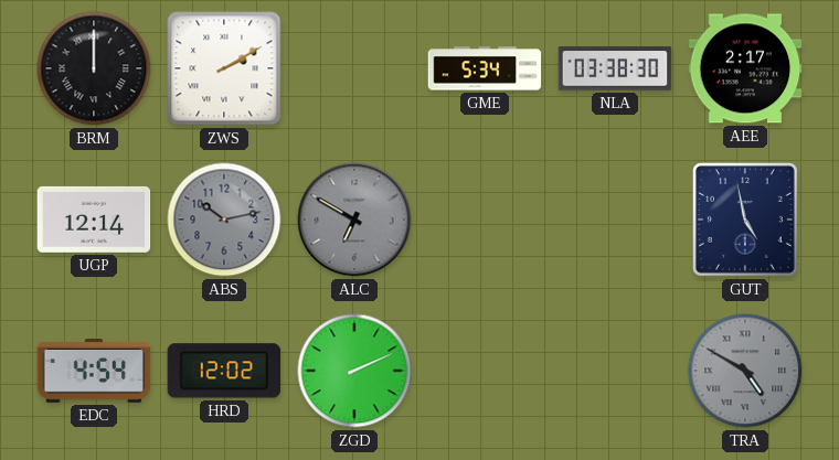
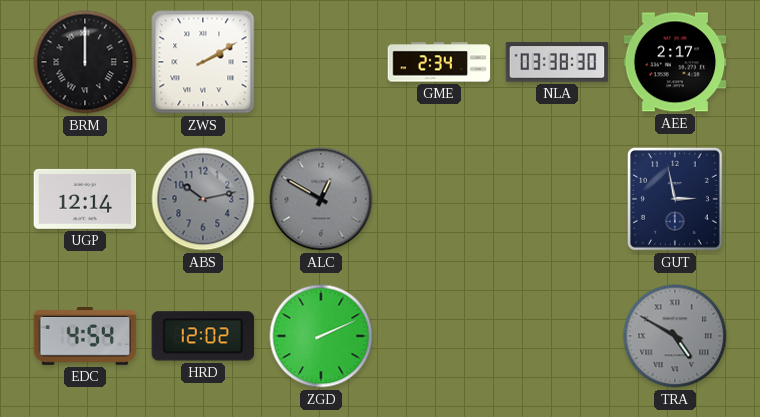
GME: 5:34 -> 2:34 (439, 62)
ALC: 6:50 -> 12:50 (321, 199)
GUT: 4:58 -> 2:58 (675, 199)
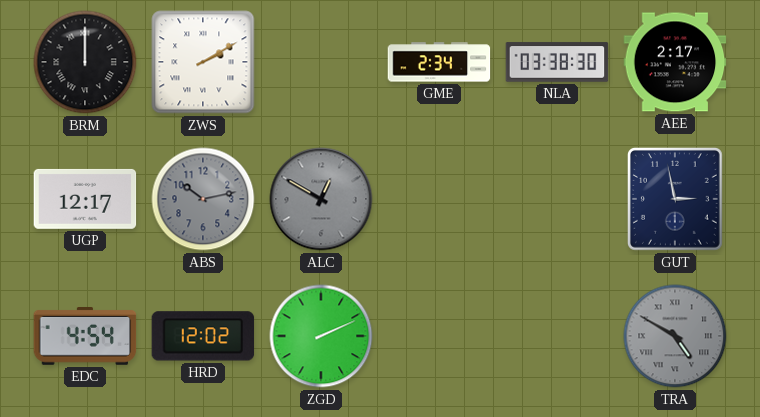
UGP: 12:14 -> 12:17 (85, 199)
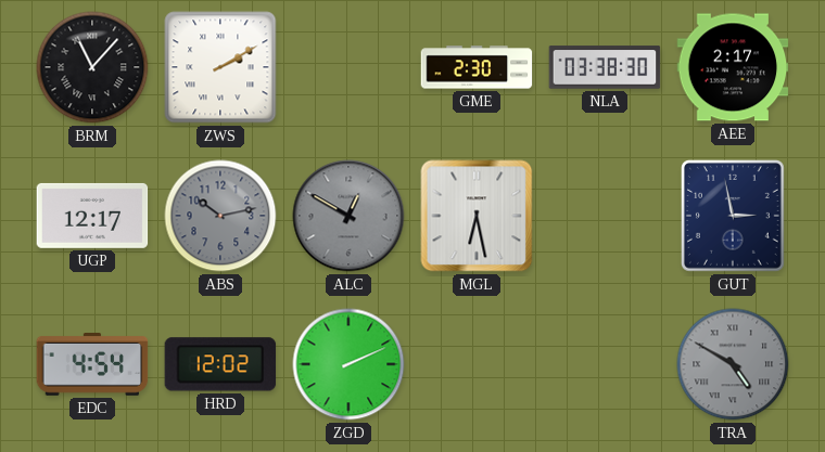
BRM: 12:00 -> 11:07 (92, 67)
GME: 2:34 -> 2:30 (477, 67)
MGL: none -> 6:28 (477, 216)
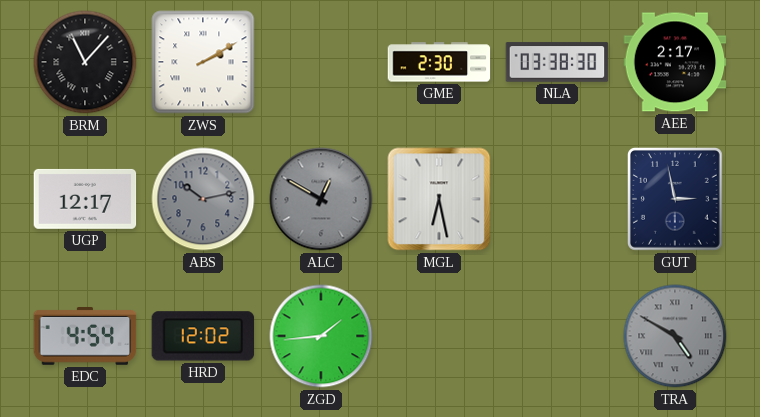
ZGD: 2:11 -> 1:44 (321, 336)
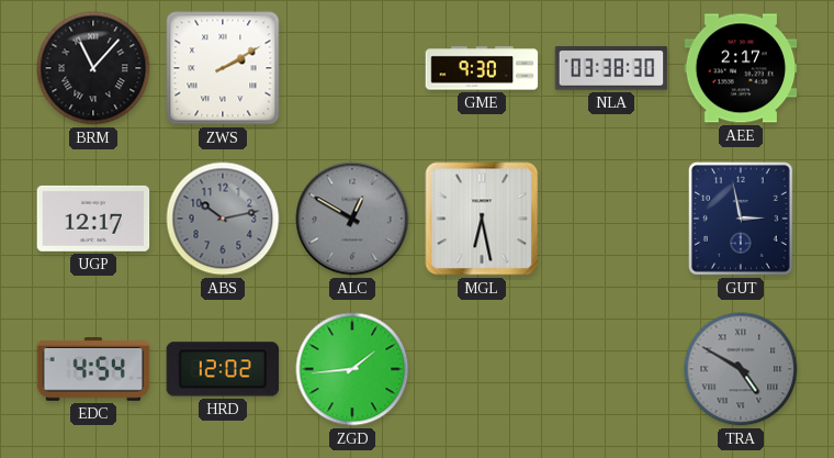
GME: 2:30 -> 9:30 (482, 68)
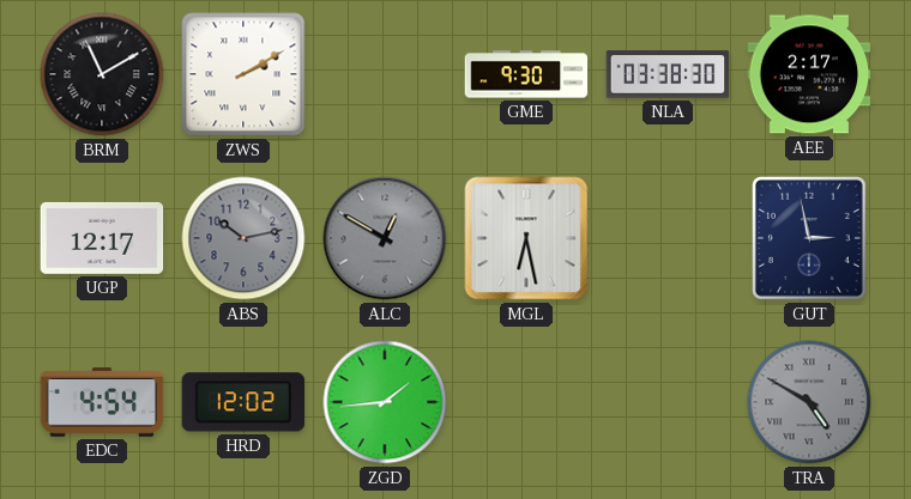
BRM: 11:07 -> 11:10 (102, 74)
